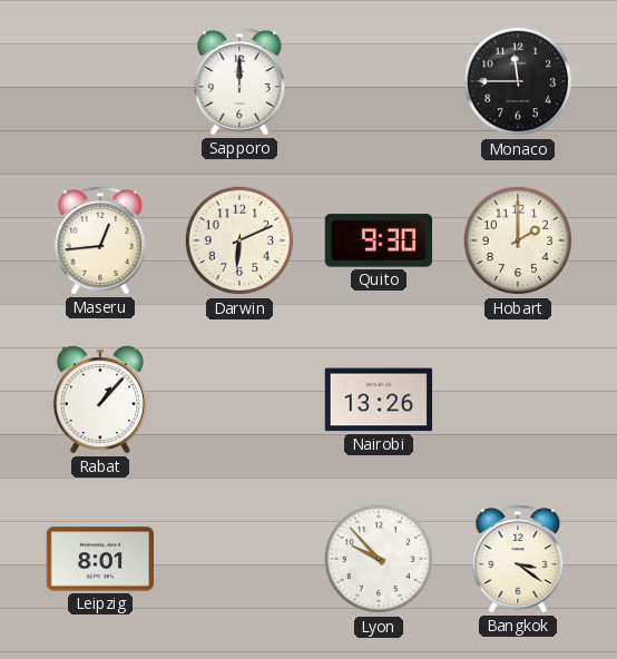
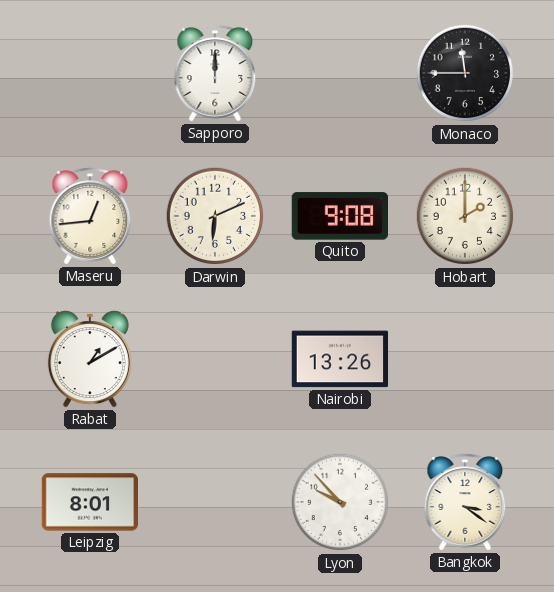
Quito: 9:30 -> 9:08 (339, 216)
Rabat: 1:07 -> 1:10 (90, 359)
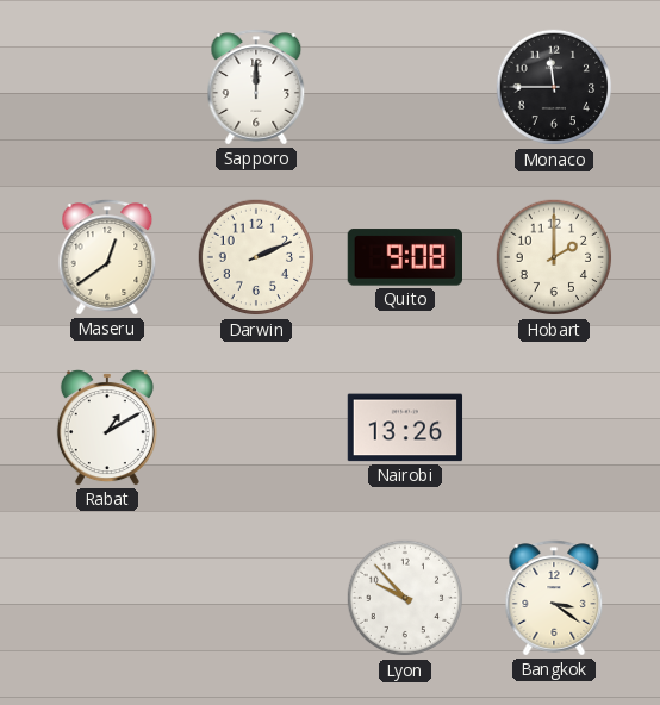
Maseru: 12:44 -> 12:39 (107, 257)
Darwin: 6:11 -> 2:11 (256, 257)
Leipzig: 8:01 -> none (90, 502)
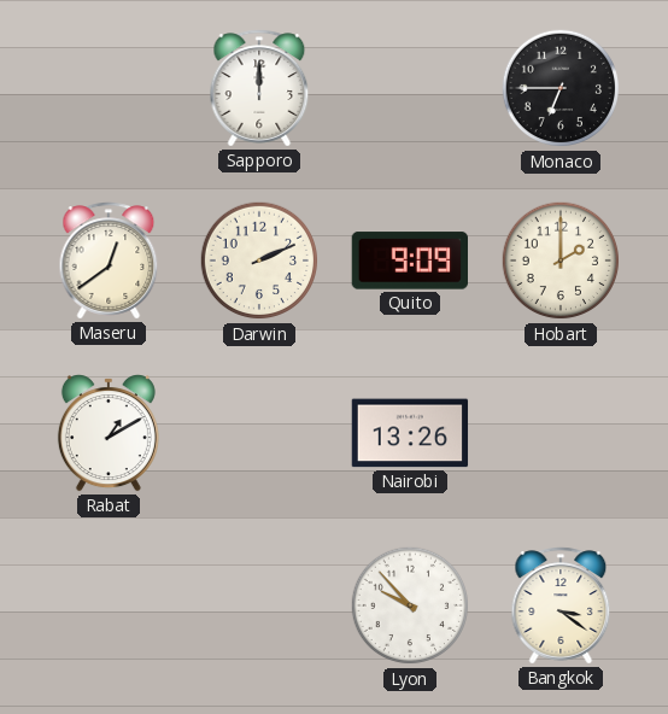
Monaco: 11:45 -> 6:45 (561, 88)
Quito: 9:08 -> 9:09 (409, 261)
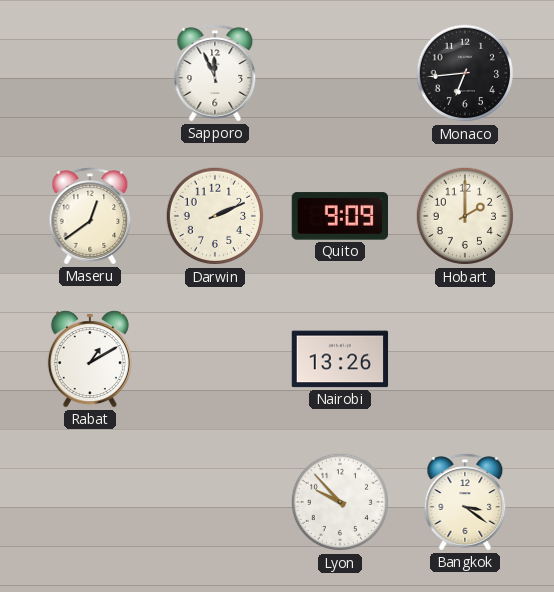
Sapporo: 12:00 -> 11:56 (215, 73)
Monaco: 6:45 -> 6:44 (465, 73)
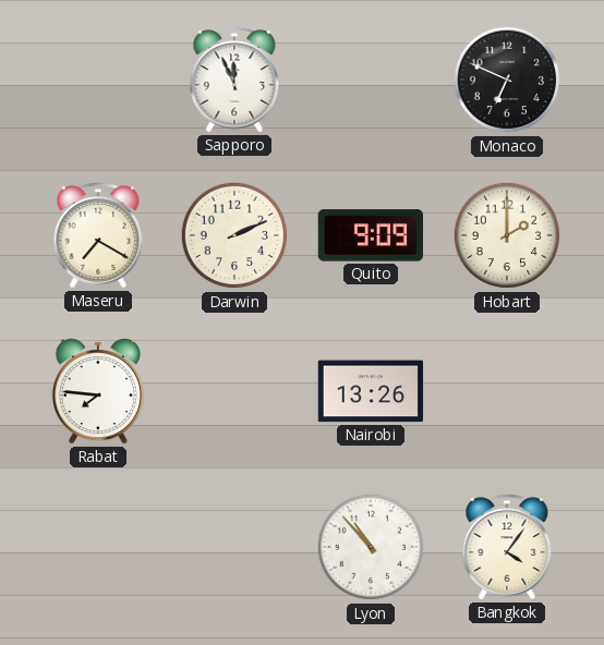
Monaco: 6:44 -> 6:49 (507, 80)
Maseru: 12:39 -> 7:20 (98, 235)
Rabat: 1:10 -> 7:46 (98, 391)
Lyon: 9:53 -> 10:53 (371, 547)
Bangkok: 3:21 -> 4:06 (507, 547)
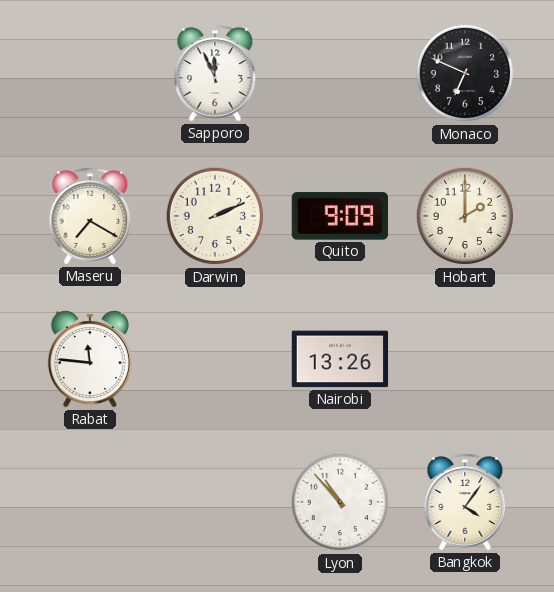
Rabat: 7:46 -> 11:46 (90, 359)
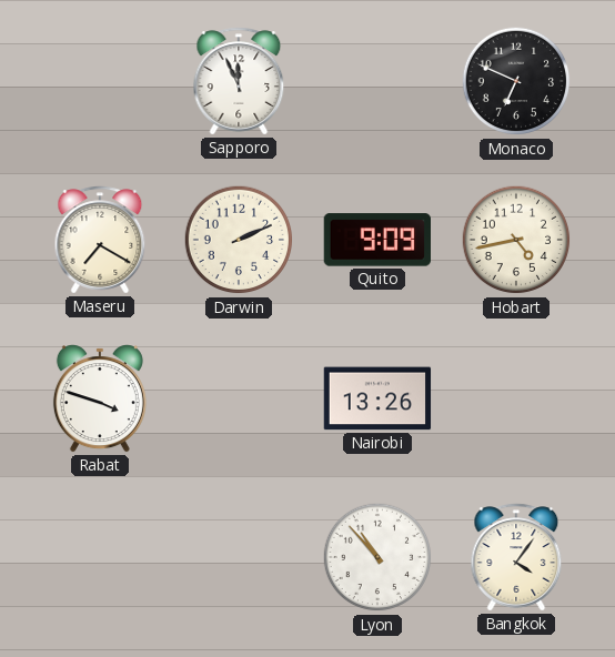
Hobart: 2:00 -> 4:43 (516, 240)
Rabat: 11:46 -> 3:48 (100, 398)
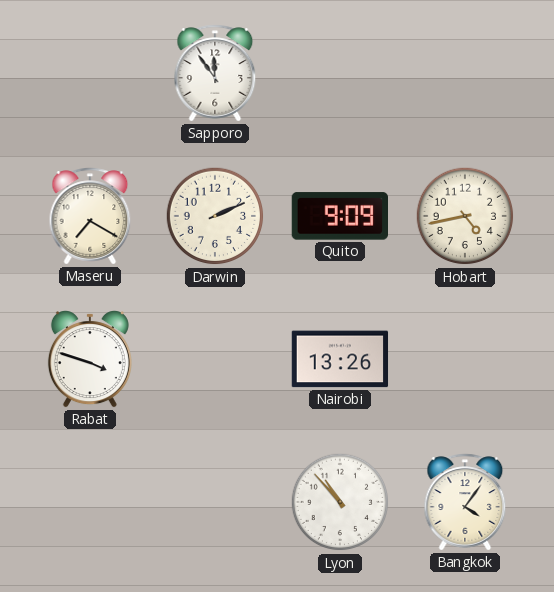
Sapporo: 11:56 -> 11:54 (215, 73)
Monaco: 6:49 -> none (516, 81)
